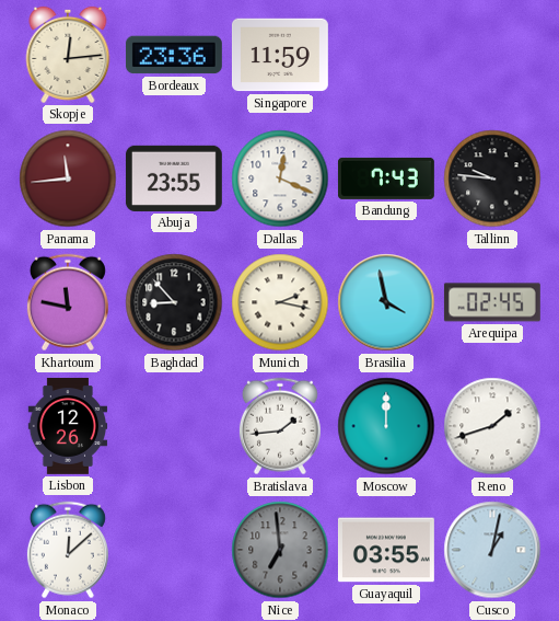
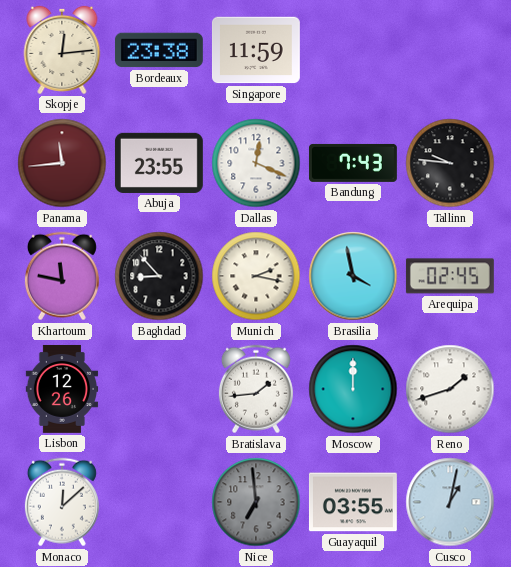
Bordeaux: 23:36 -> 23:38 (159, 50)
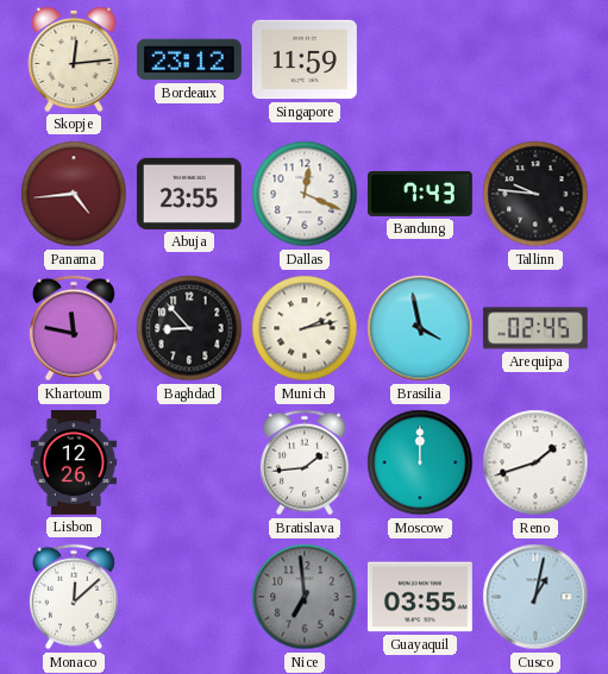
Bordeaux: 23:38 -> 23:12 (189, 59)
Panama: 11:44 -> 4:44 (74, 194)
Munich: 2:17 -> 2:13 (305, 328)
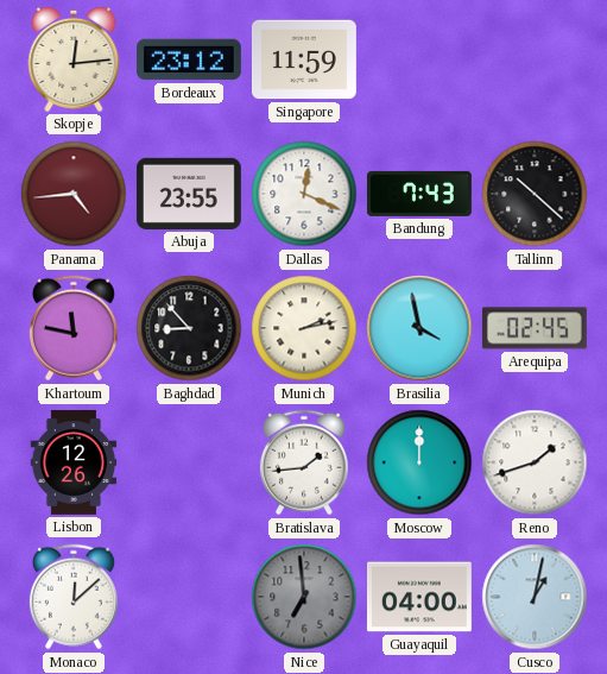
Tallinn: 9:46 -> 10:22 (535, 194)
Guayaquil: 03:55 -> 04:00 (419, 597)
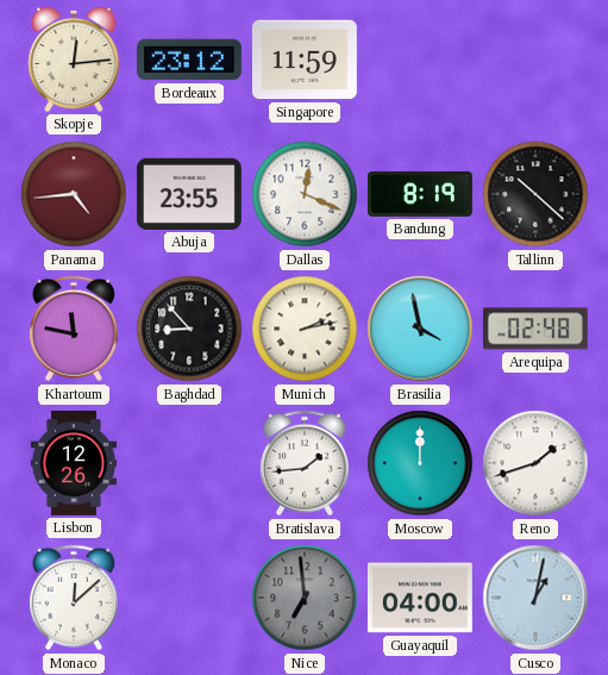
Bandung: 7:43 -> 8:19 (420, 194)
Arequipa: 02:45 -> 02:48 (535, 329)
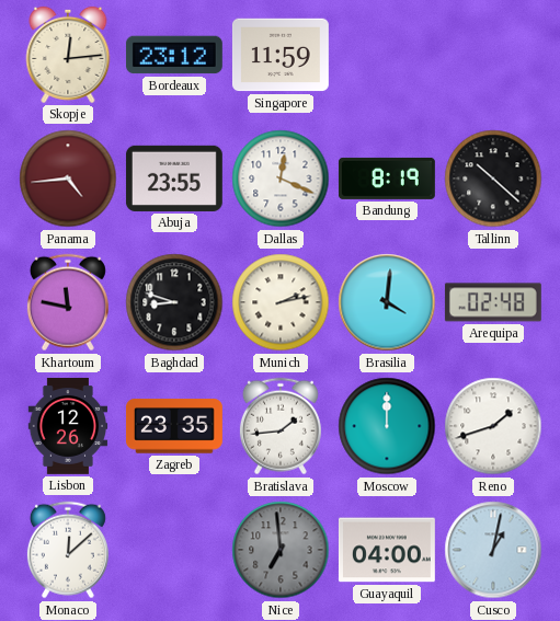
Baghdad: 8:53 -> 8:48 (174, 302)
Brasilia: 3:58 -> 4:01 (387, 302)
Zagreb: none -> 23:35 (174, 426)
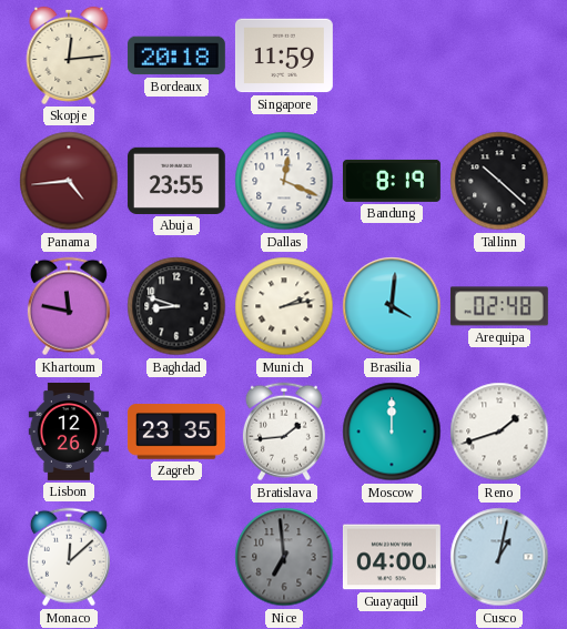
Bordeaux: 23:12 -> 20:18 (176, 55)
